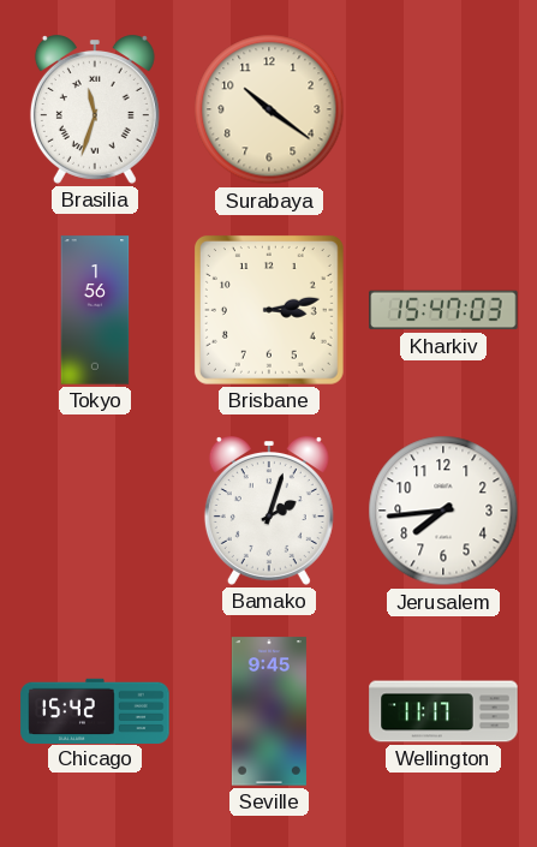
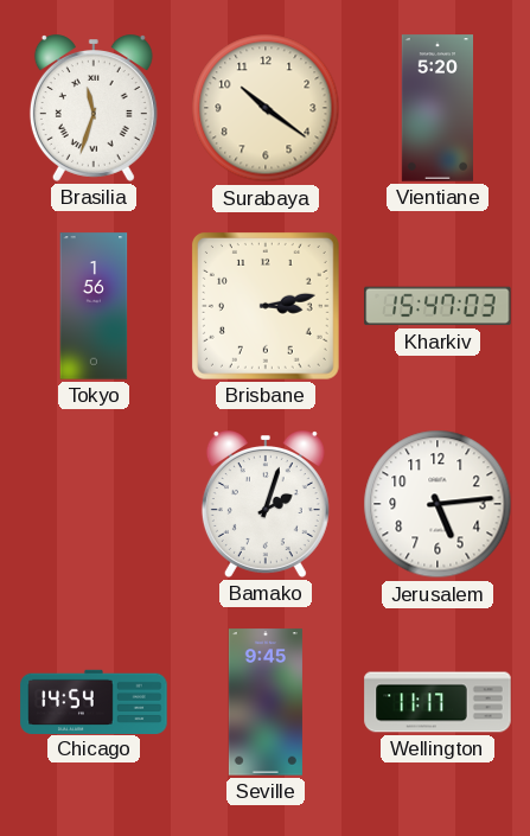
Vientiane: none -> 5:20 (436, 108)
Jerusalem: 7:44 -> 5:14 (438, 504)
Chicago: 15:42 -> 14:54 (94, 701)
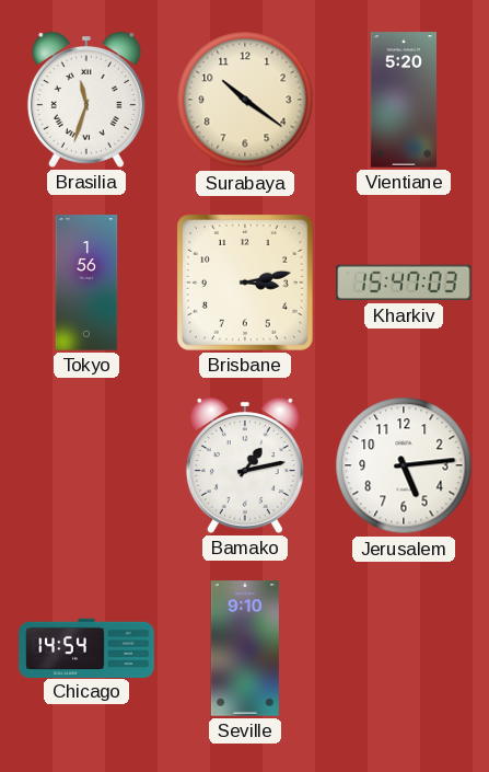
Bamako: 2:03 -> 1:13 (245, 466)
Seville: 9:45 -> 9:10 (245, 648)
Wellington: 11:17 -> none (438, 702)
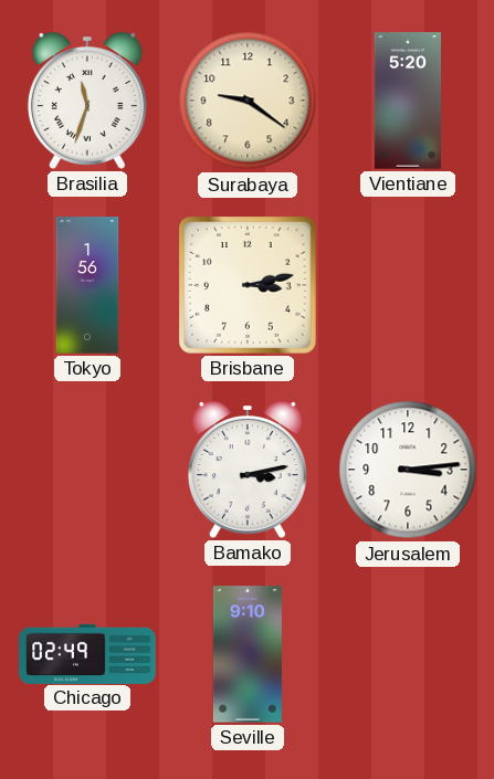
Surabaya: 10:21 -> 9:21 (248, 101)
Kharkiv: 15:47 -> none (404, 283)
Bamako: 1:13 -> 3:13 (248, 471)
Jerusalem: 5:14 -> 3:14 (408, 470)
Chicago: 14:54 -> 02:49 (87, 653)
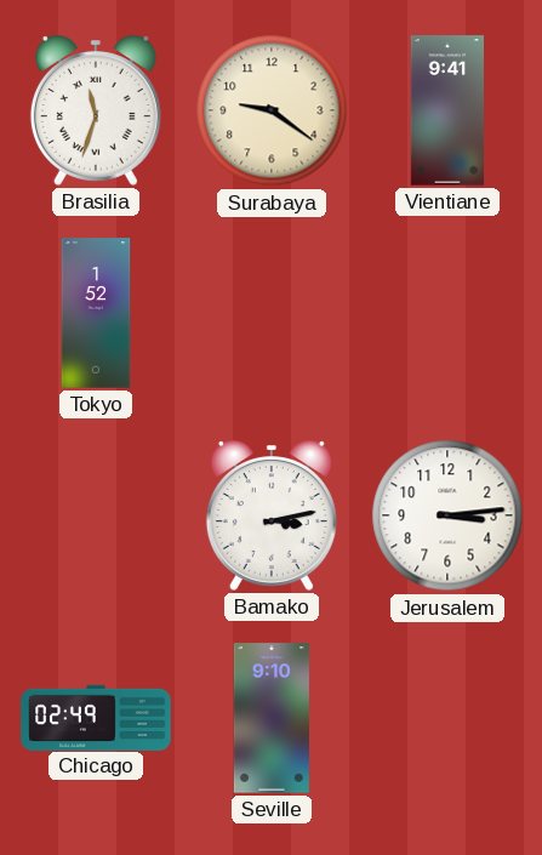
Vientiane: 5:20 -> 9:41 (446, 110)
Tokyo: 1:56 -> 1:52 (96, 313)
Brisbane: 3:13 -> none (248, 285)
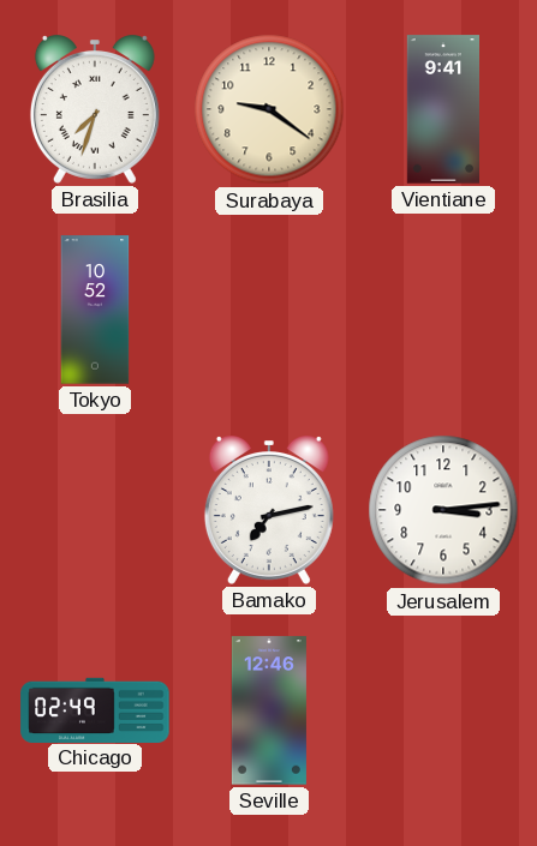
Brasilia: 11:33 -> 7:33 (95, 110)
Tokyo: 1:52 -> 10:52 (95, 310)
Bamako: 3:13 -> 7:13 (269, 511)
Seville: 9:10 -> 12:46 (269, 710)
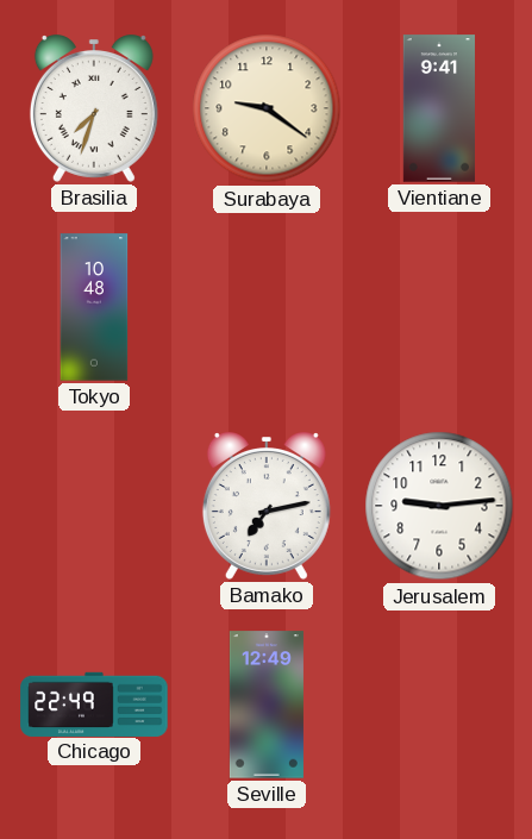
Tokyo: 10:52 -> 10:48 (94, 307)
Jerusalem: 3:14 -> 9:14 (439, 506)
Chicago: 02:49 -> 22:49 (94, 703)
Seville: 12:46 -> 12:49 (267, 705)
